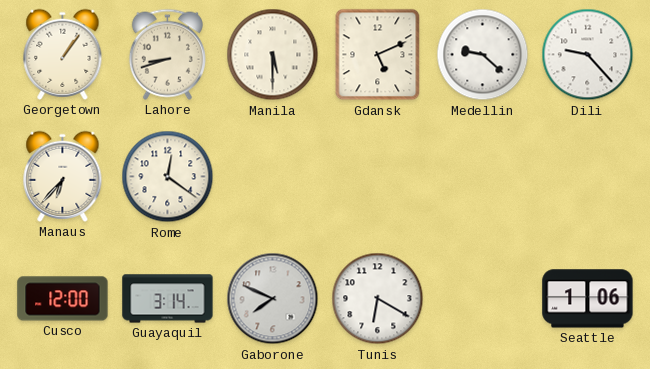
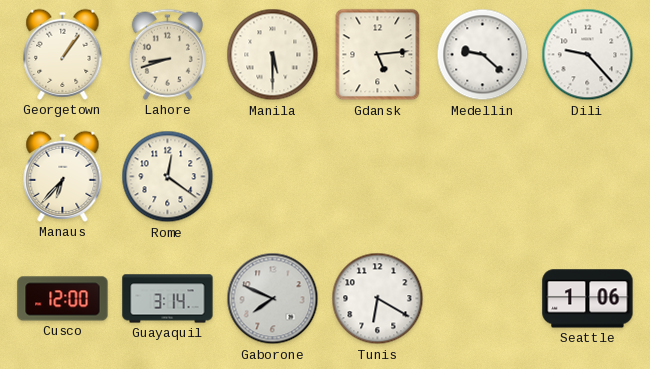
Gdansk: 5:11 -> 5:14 (378, 55)
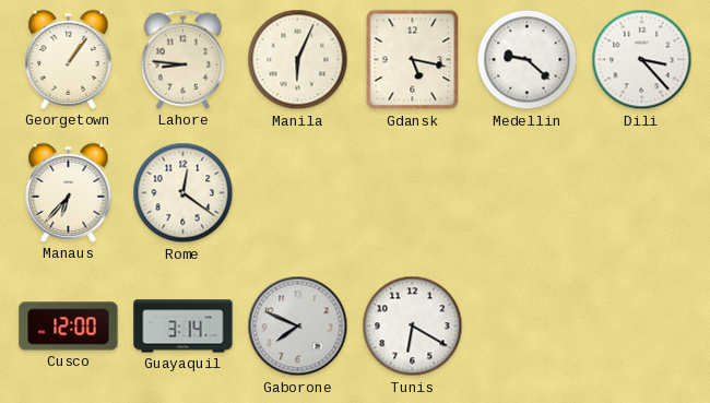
Lahore: 8:42 -> 8:46 (182, 59)
Manila: 5:30 -> 6:04 (298, 60)
Gdansk: 5:14 -> 5:17 (413, 60)
Dili: 9:23 -> 3:23 (642, 60)
Seattle: 1:06 -> none (588, 299)
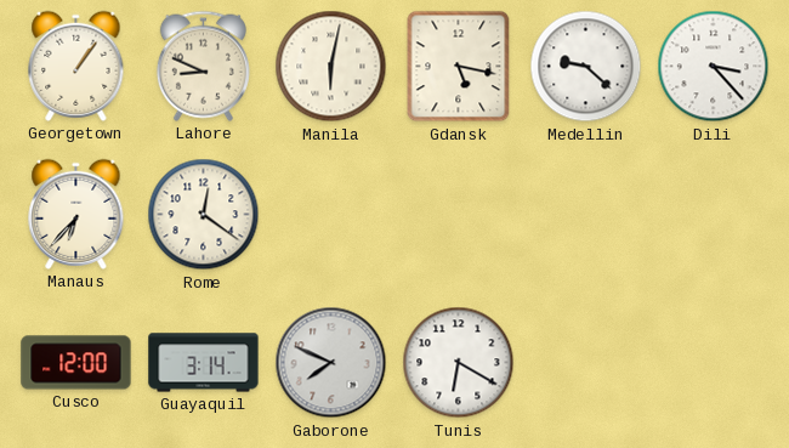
Lahore: 8:46 -> 8:49 (203, 66)
Manila: 6:04 -> 6:02 (331, 67)
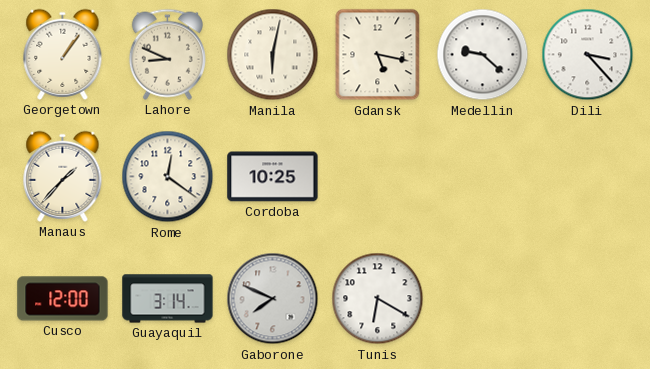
Manaus: 6:37 -> 1:37 (63, 176)
Cordoba: none -> 10:25 (273, 177)
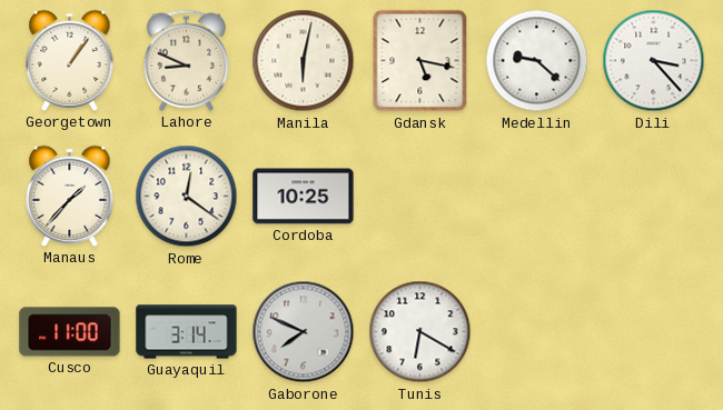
Cusco: 12:00 -> 11:00 (70, 332)
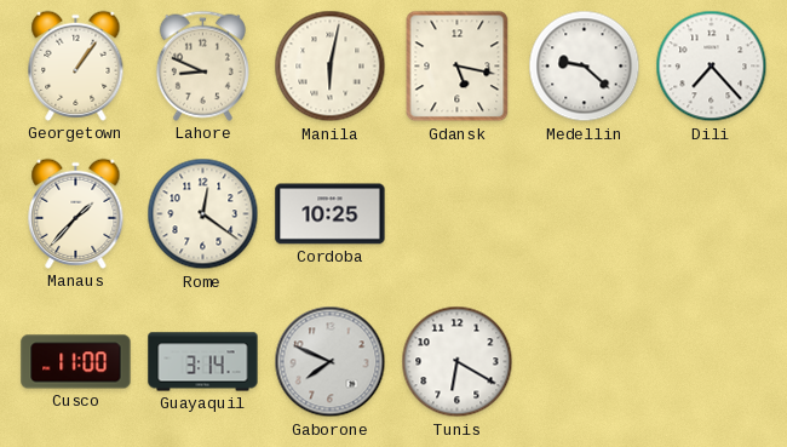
Dili: 3:23 -> 7:23 (712, 67)
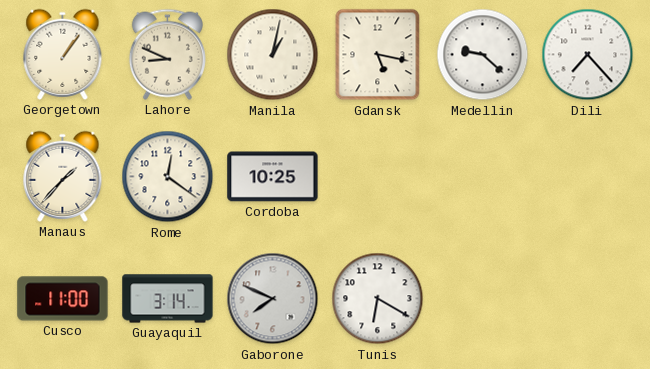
Manila: 6:02 -> 1:02 (273, 55)
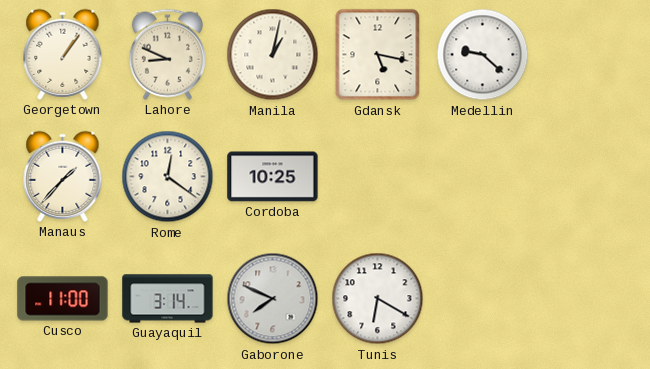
Dili: 7:23 -> none (588, 55)
